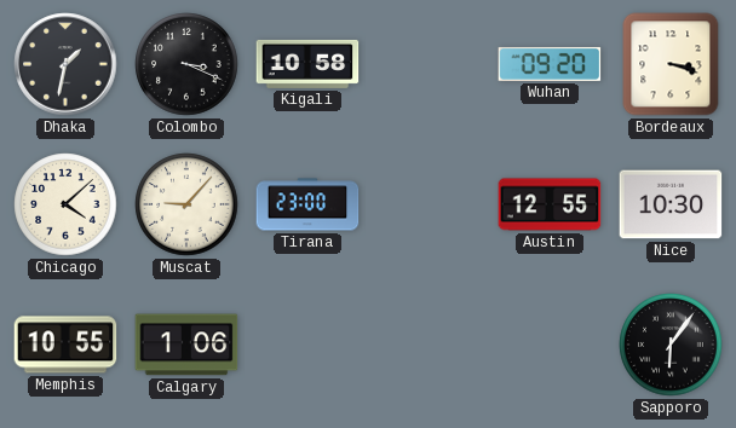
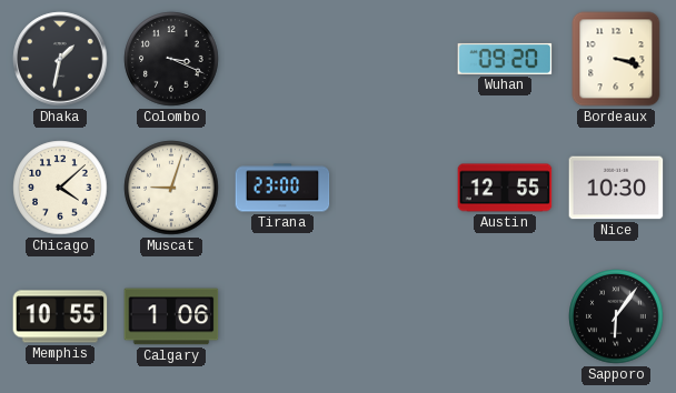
Kigali: 10:58 -> none (307, 64)
Muscat: 9:07 -> 9:03 (171, 188)
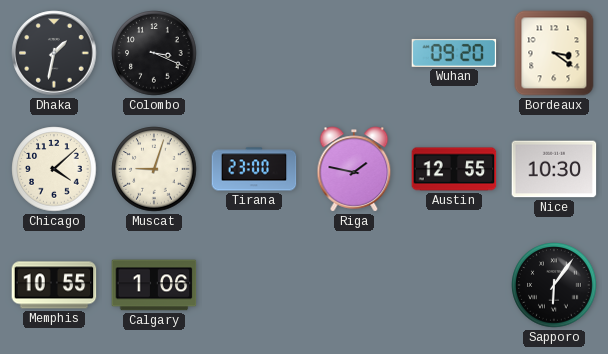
Bordeaux: 3:18 -> 3:21 (554, 53)
Riga: none -> 1:47 (354, 169)
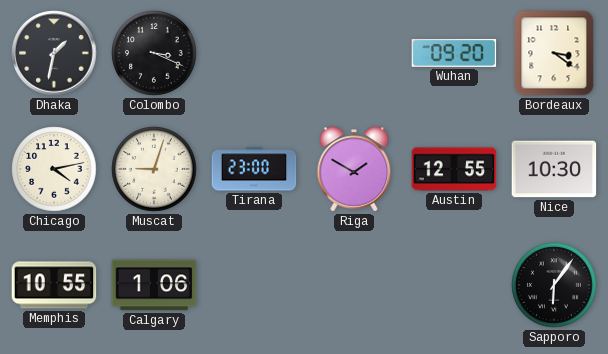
Chicago: 4:08 -> 4:13 (54, 169)
Riga: 1:47 -> 1:50 (354, 169)
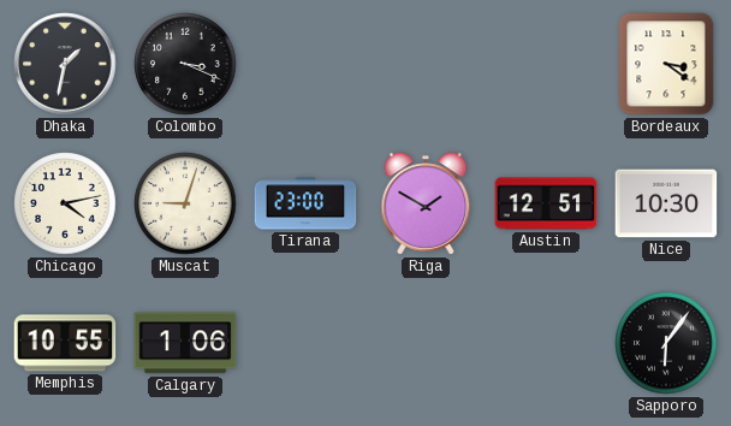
Wuhan: 09:20 -> none (454, 53)
Austin: 12:55 -> 12:51 (546, 203)
